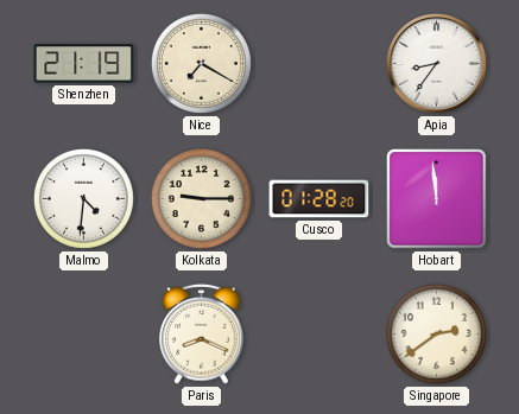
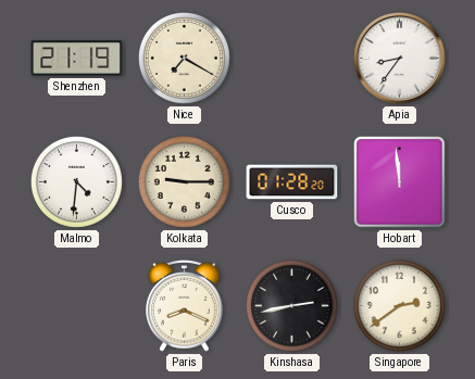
Kinshasa: none -> 2:43 (291, 305)
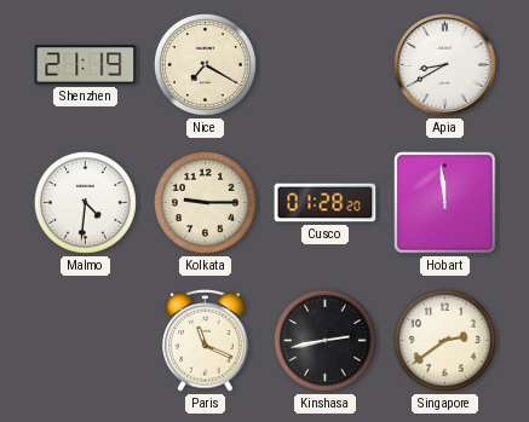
Apia: 8:36 -> 8:40 (445, 65)
Paris: 8:19 -> 11:19 (206, 340)
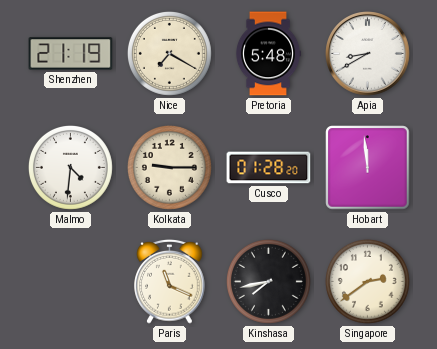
Pretoria: none -> 5:48 (268, 54)
Kinshasa: 2:43 -> 7:43 (268, 281)
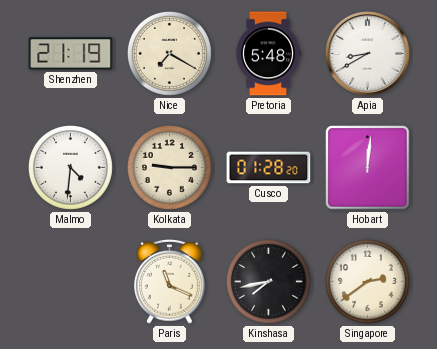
Hobart: 11:59 -> 12:01 (368, 168)
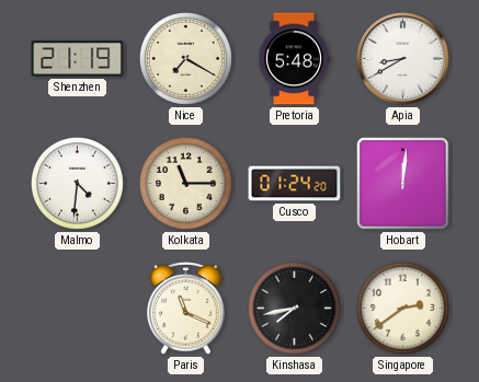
Kolkata: 9:15 -> 11:15 (185, 183)
Cusco: 01:28 -> 01:24 (295, 184)
